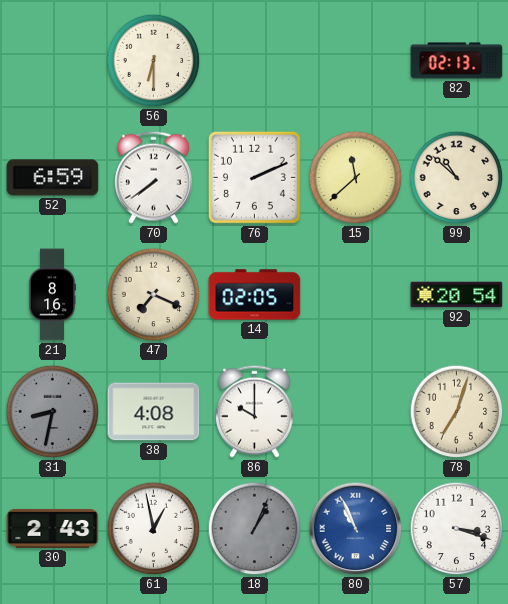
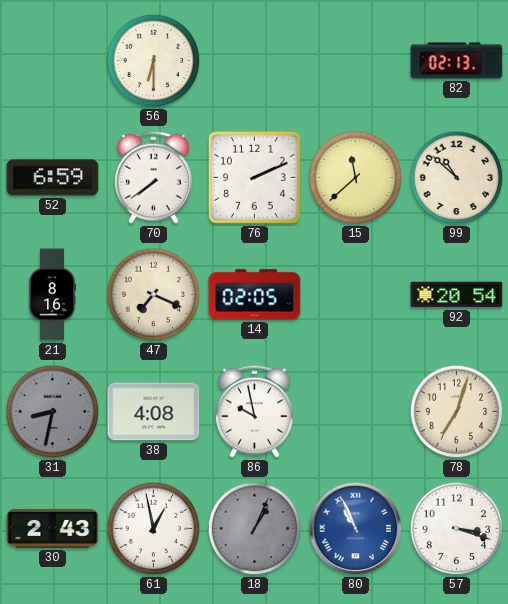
86: 10:00 -> 9:58 (255, 411)
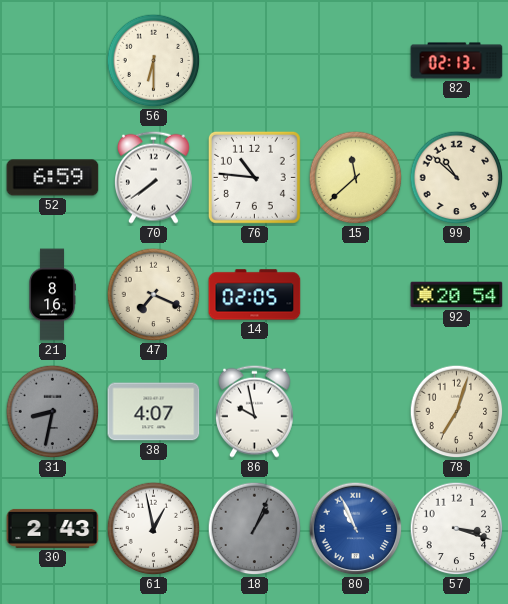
76: 2:11 -> 10:46 (254, 177)
38: 4:08 -> 4:07 (154, 412)
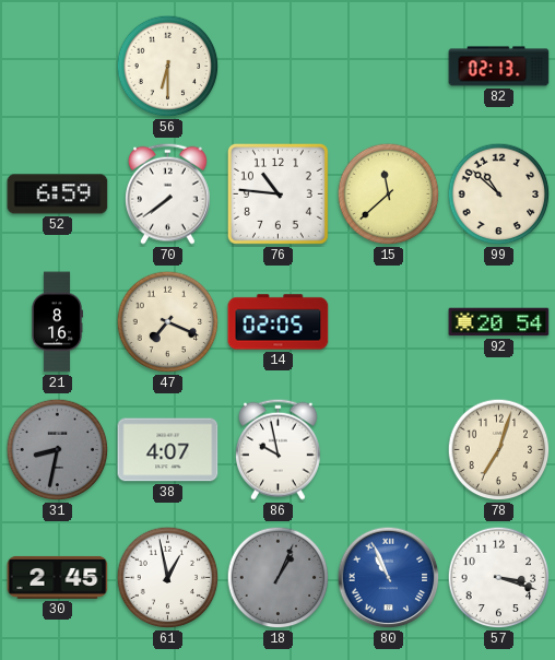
30: 2:43 -> 2:45 (58, 577)
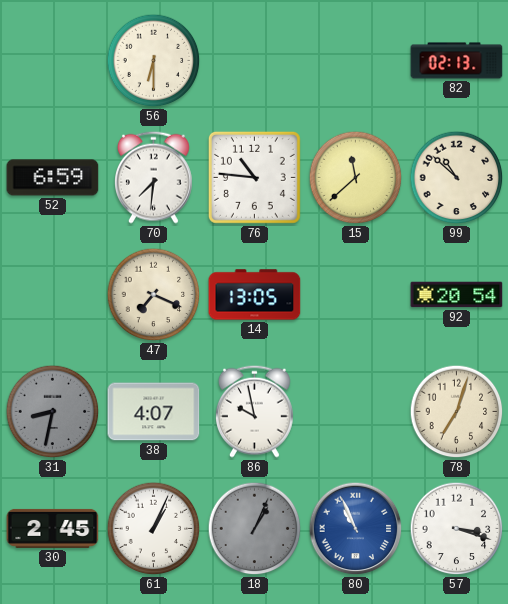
70: 7:39 -> 7:31 (154, 177)
21: 8:16 -> none (57, 322)
14: 02:05 -> 13:05 (255, 295)
61: 12:58 -> 1:04 (154, 529)
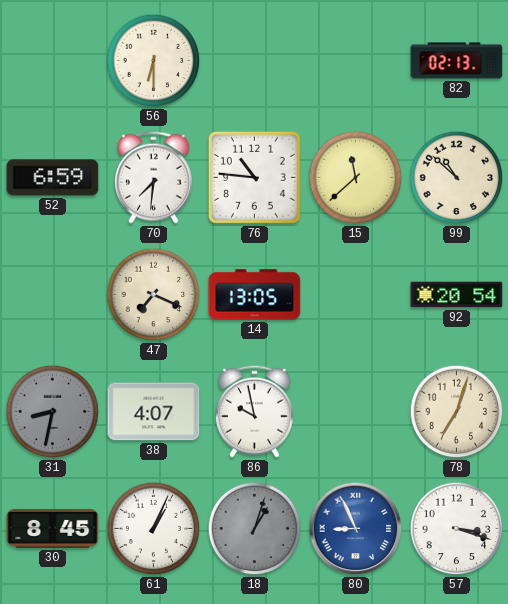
30: 2:45 -> 8:45 (53, 528)
18: 1:04 -> 1:03 (255, 529)
80: 10:56 -> 8:56 (356, 529)
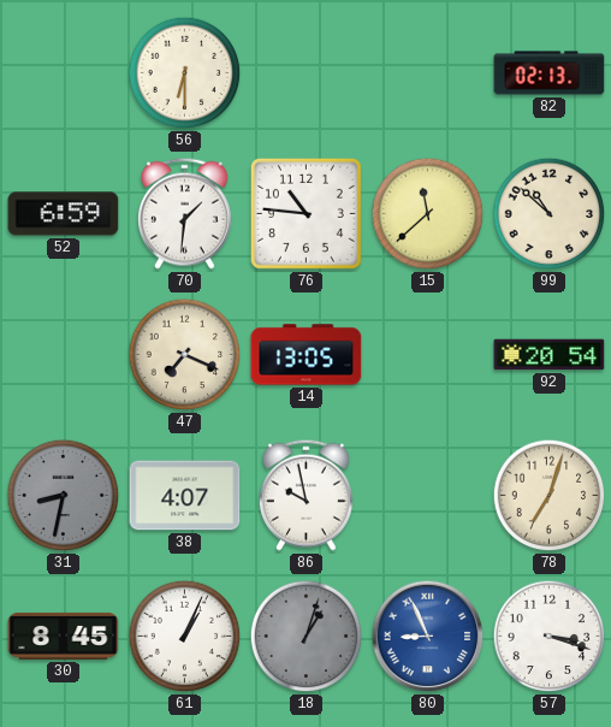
70: 7:31 -> 1:31 (185, 213)
